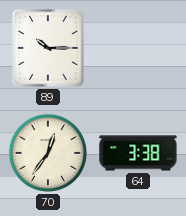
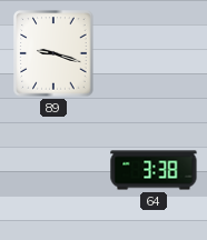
89: 10:15 -> 9:18 (53, 53)
70: 12:36 -> none (48, 153)
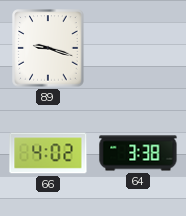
66: none -> 4:02 (48, 153)
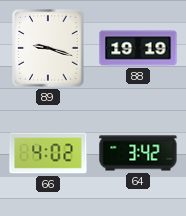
88: none -> 19:19 (138, 48)
64: 3:38 -> 3:42 (138, 153)
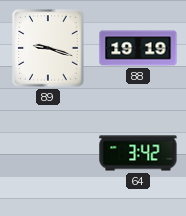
66: 4:02 -> none (48, 153)
